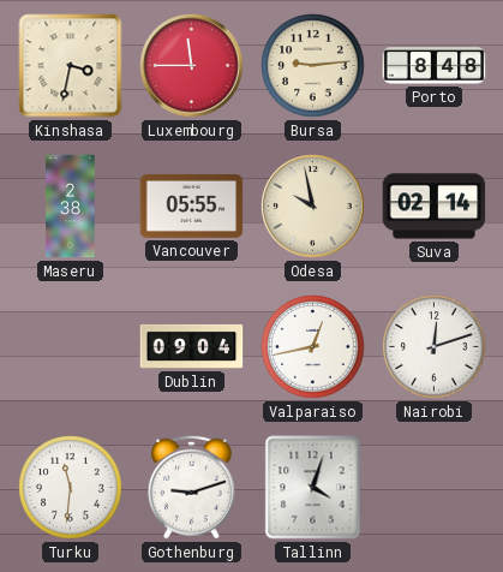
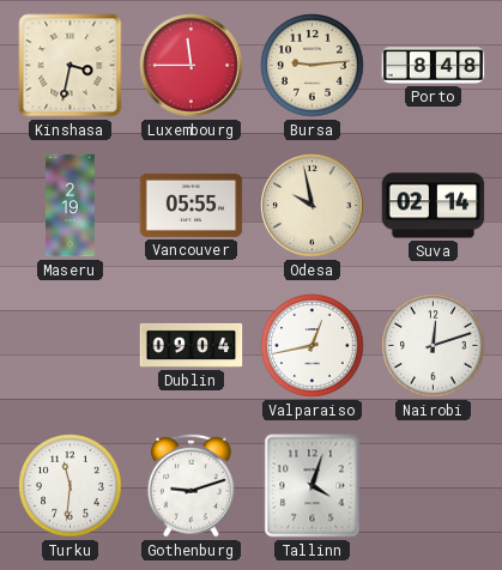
Maseru: 2:38 -> 2:19 (71, 206)
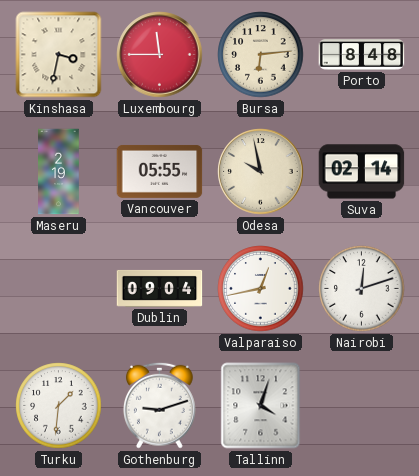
Bursa: 9:14 -> 6:14 (261, 55)
Turku: 11:31 -> 1:31 (59, 406)
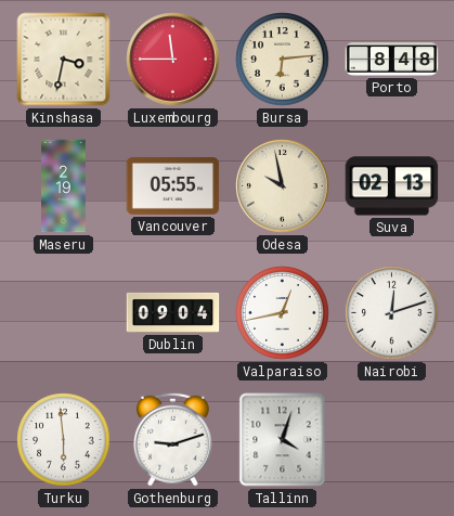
Suva: 02:14 -> 02:13 (392, 186)
Turku: 1:31 -> 5:59 (64, 440)
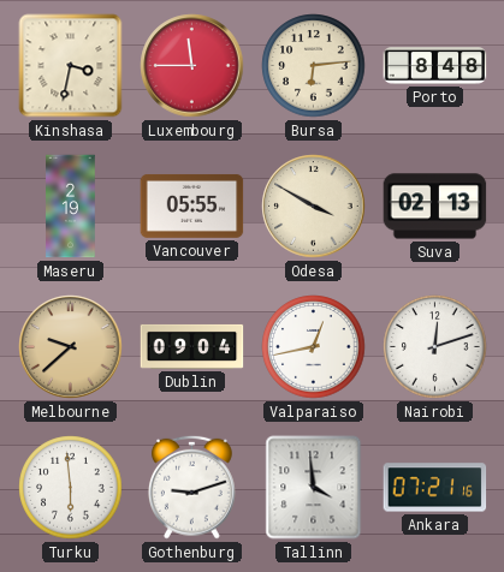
Odesa: 9:58 -> 3:50 (314, 207)
Melbourne: none -> 9:38 (71, 347)
Tallinn: 4:03 -> 3:59 (314, 488)
Ankara: none -> 07:21 (435, 488)
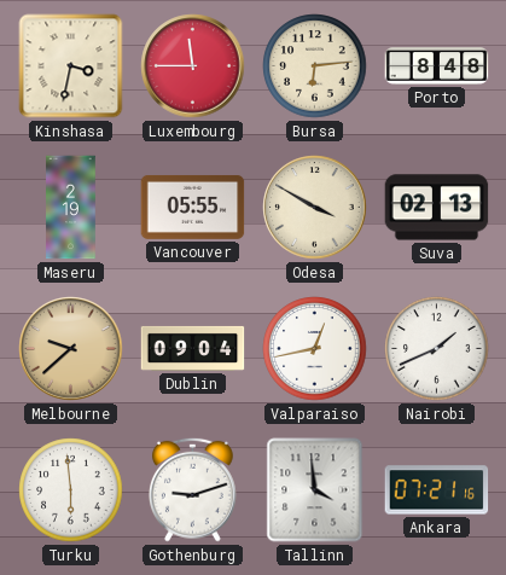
Nairobi: 12:12 -> 1:41 (437, 349)
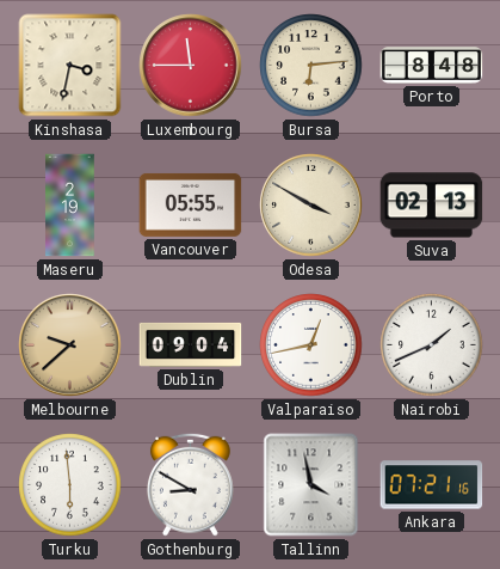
Gothenburg: 9:12 -> 8:50 (190, 484)
Tallinn: 3:59 -> 3:58 (311, 485)
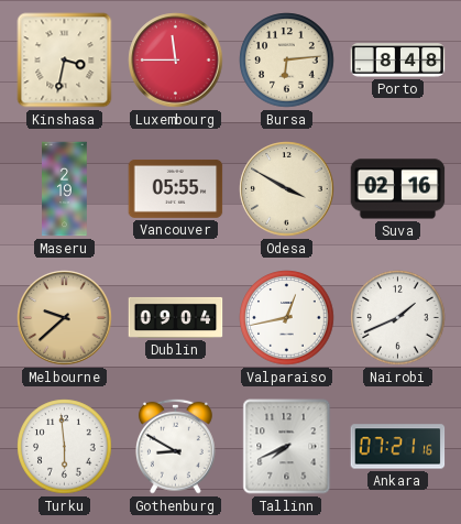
Suva: 02:13 -> 02:16 (398, 189)
Tallinn: 3:58 -> 7:41 (287, 447)
